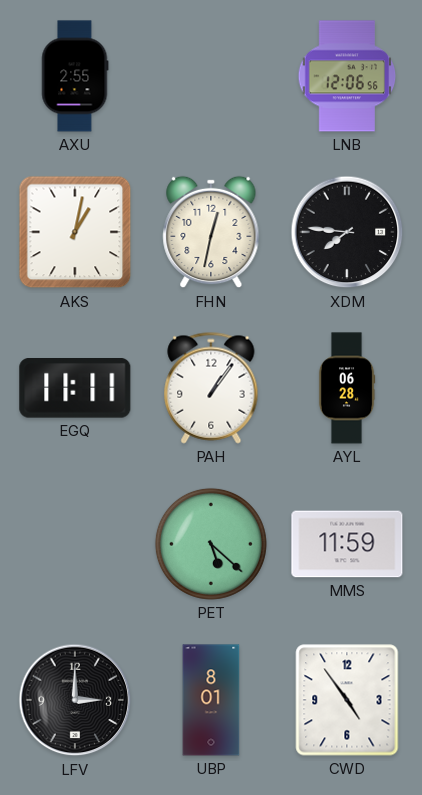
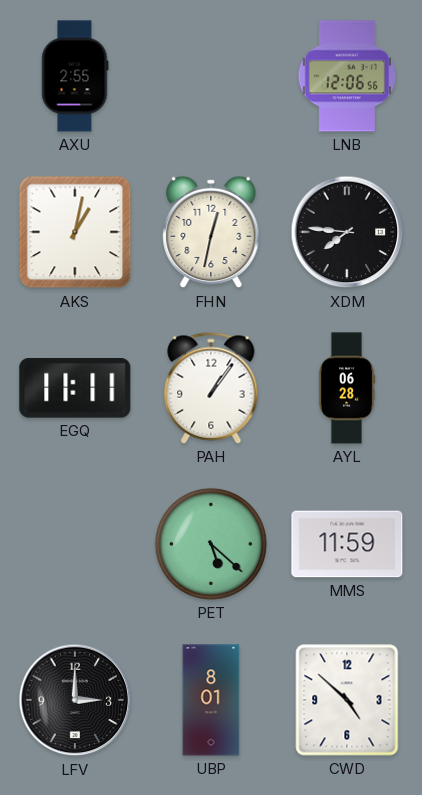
CWD: 4:54 -> 4:52 (347, 700)
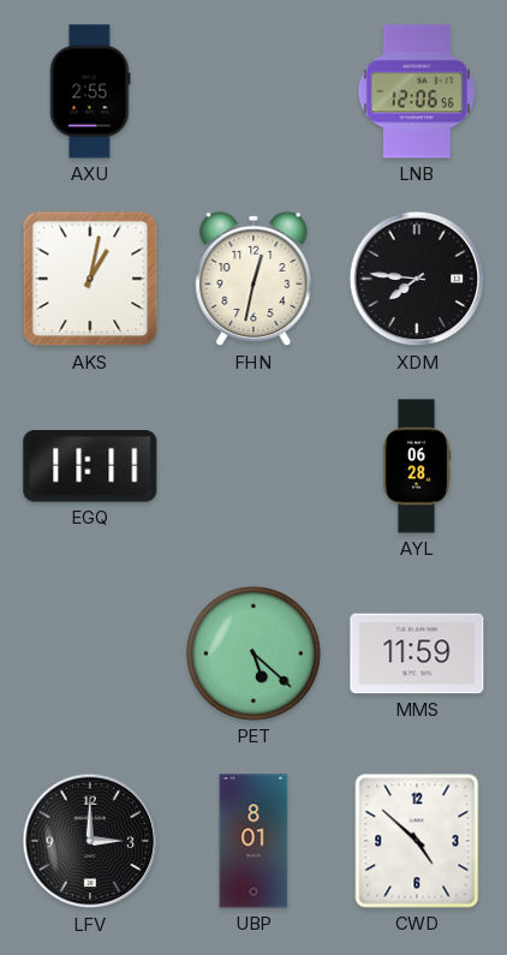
PAH: 1:06 -> none (211, 388)
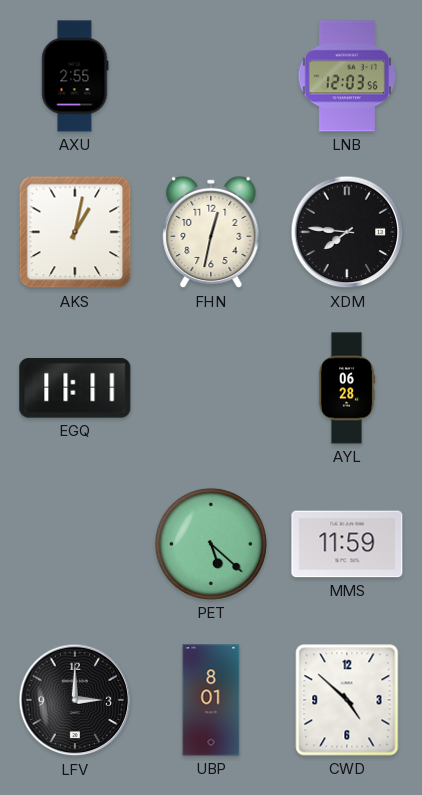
LNB: 12:06 -> 12:03 (347, 76)
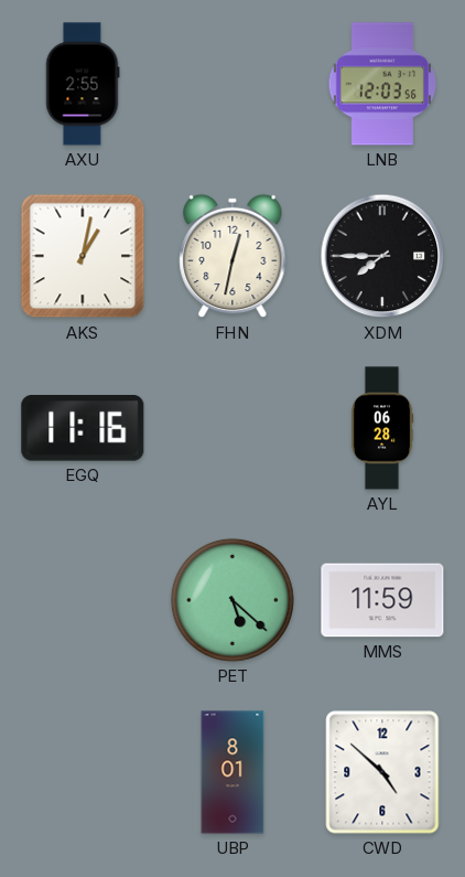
XDM: 7:46 -> 7:45 (382, 256)
EGQ: 11:11 -> 11:16 (83, 428)
LFV: 3:00 -> none (75, 700)
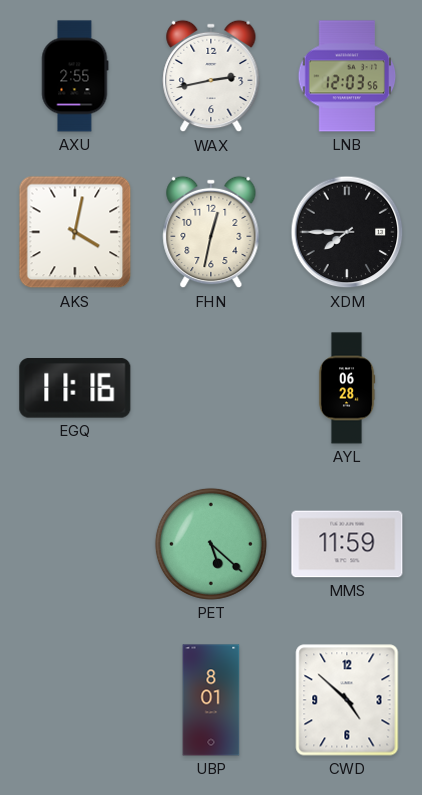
WAX: none -> 2:43 (211, 76)
AKS: 1:02 -> 4:02 (75, 232)
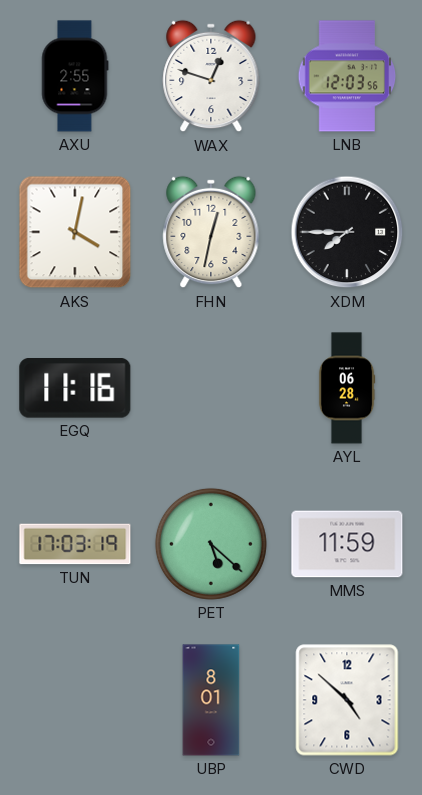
WAX: 2:43 -> 12:48 (211, 76)
TUN: none -> 17:03 (75, 544)
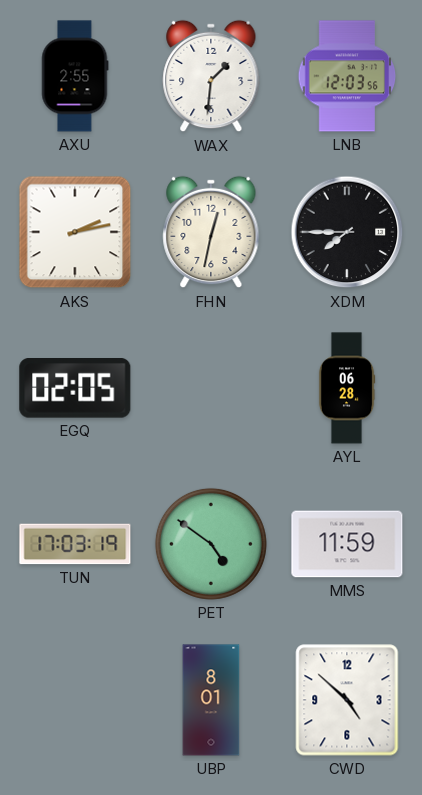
WAX: 12:48 -> 1:31 (211, 76)
AKS: 4:02 -> 2:13 (75, 232)
EGQ: 11:16 -> 02:05 (75, 388)
PET: 5:22 -> 4:51 (211, 544)
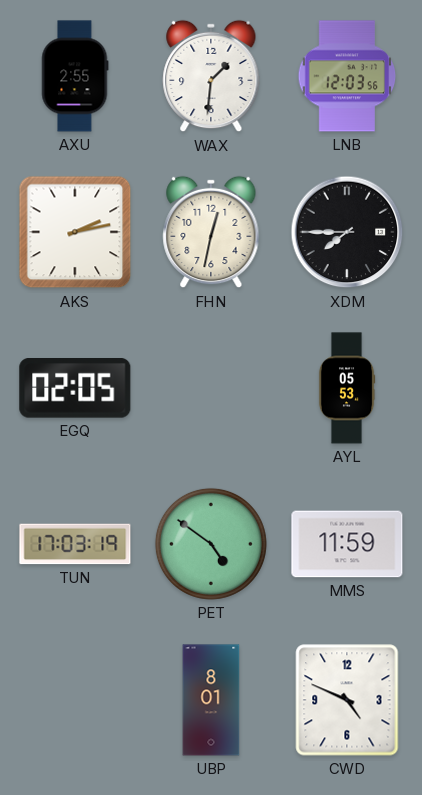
AYL: 06:28 -> 05:53 (347, 388)
CWD: 4:52 -> 4:49 (347, 700)
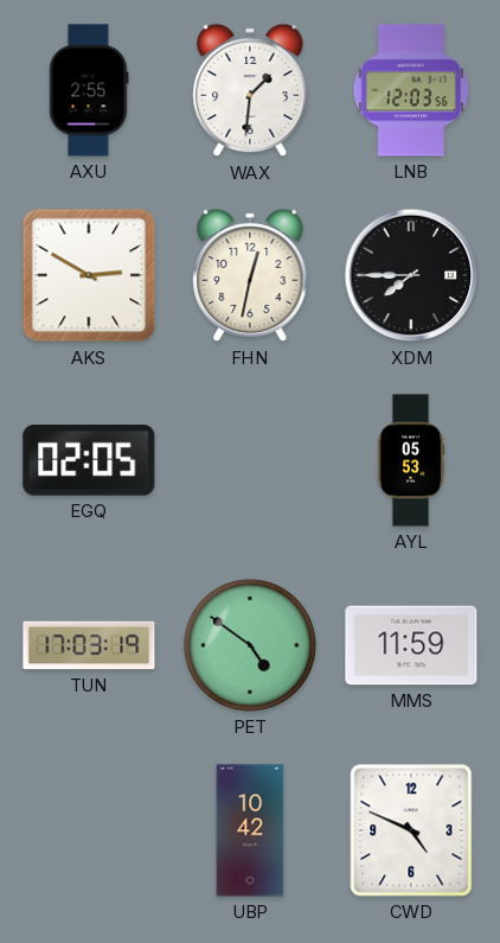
AKS: 2:13 -> 2:50 (89, 275)
UBP: 8:01 -> 10:42 (250, 830)
